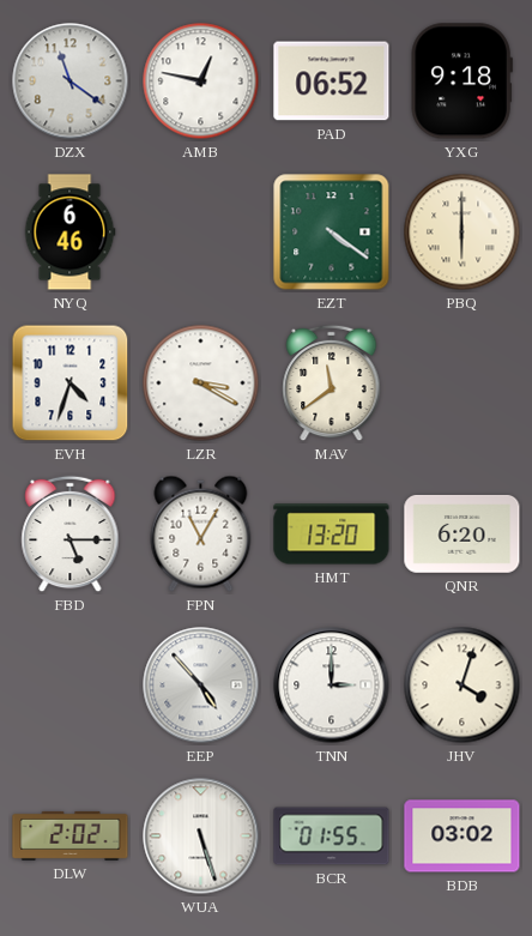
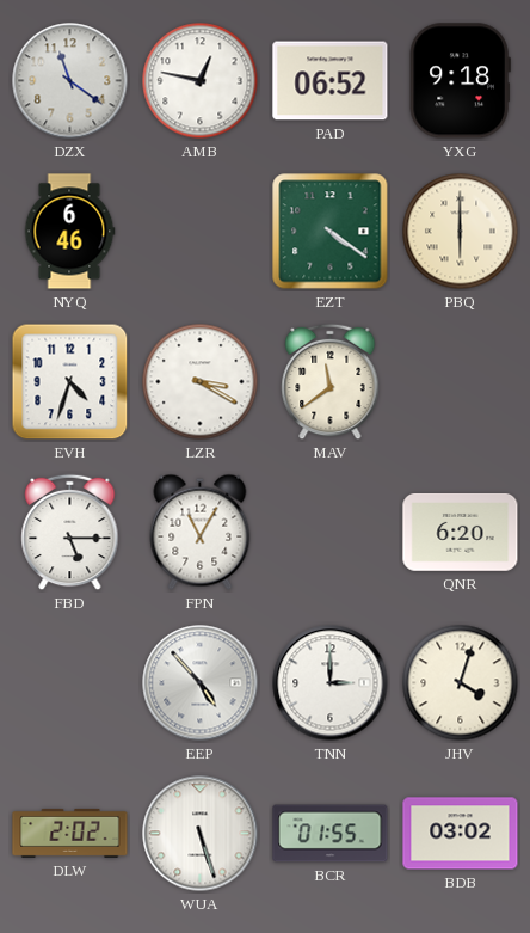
HMT: 13:20 -> none (332, 535)
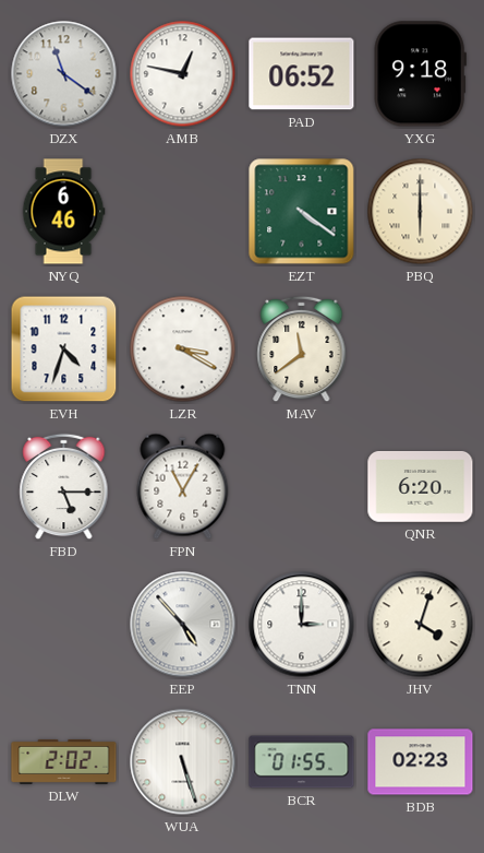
BDB: 03:02 -> 02:23 (421, 762)
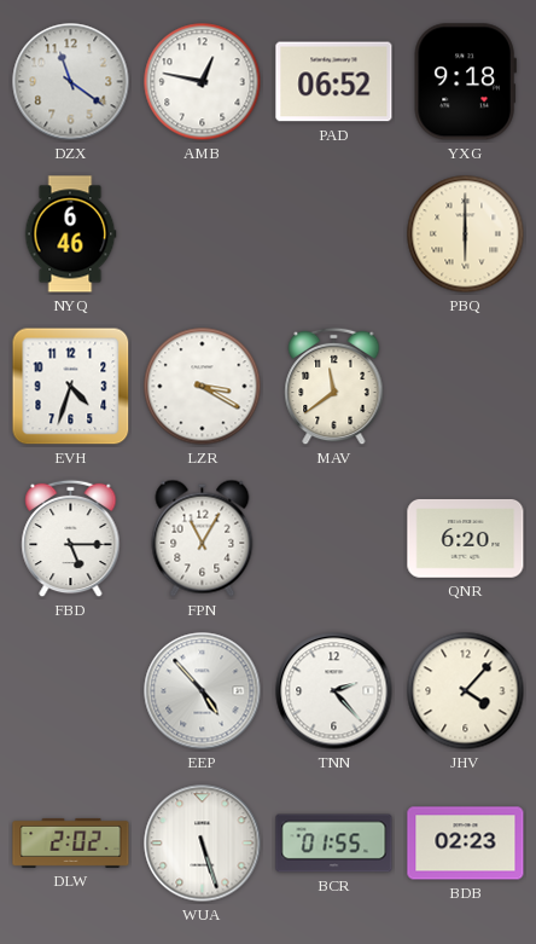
EZT: 4:21 -> none (302, 212)
TNN: 3:00 -> 2:23 (334, 691)
JHV: 4:03 -> 4:07 (466, 691)
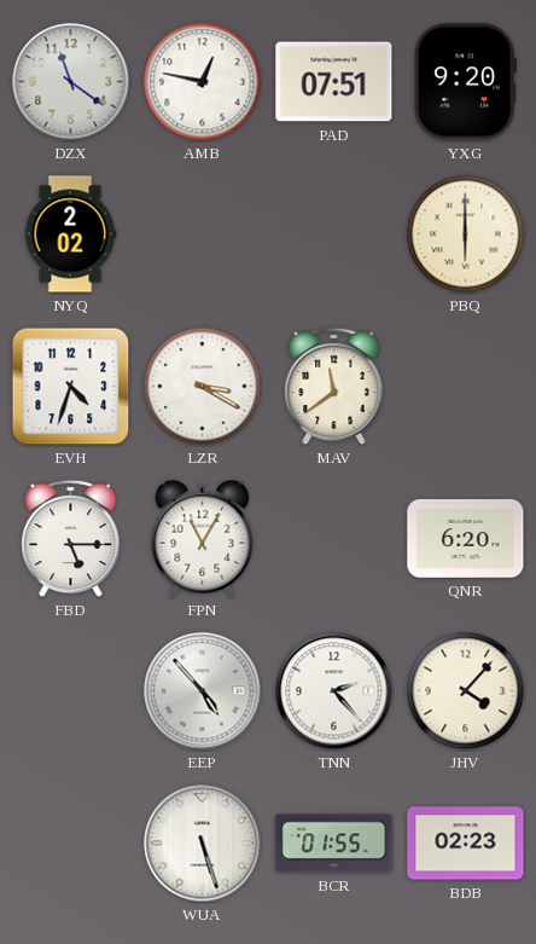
PAD: 06:52 -> 07:51 (334, 82)
YXG: 9:18 -> 9:20 (465, 82)
NYQ: 6:46 -> 2:02 (70, 234)
DLW: 2:02 -> none (71, 842)
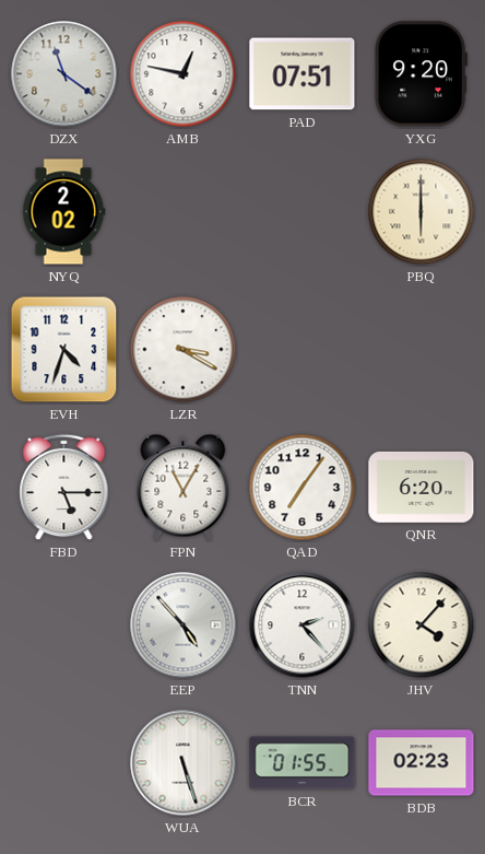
MAV: 11:39 -> none (334, 387)
QAD: none -> 7:06 (303, 488)
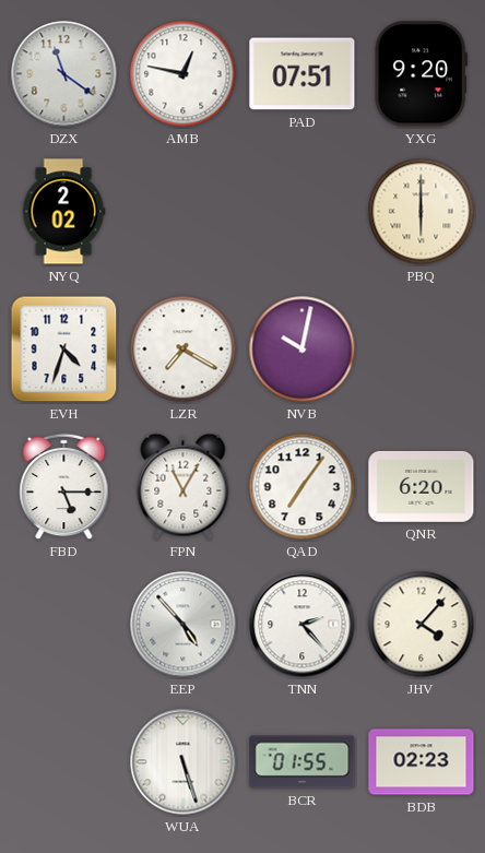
LZR: 3:20 -> 7:20 (184, 350)
NVB: none -> 10:02 (303, 350)
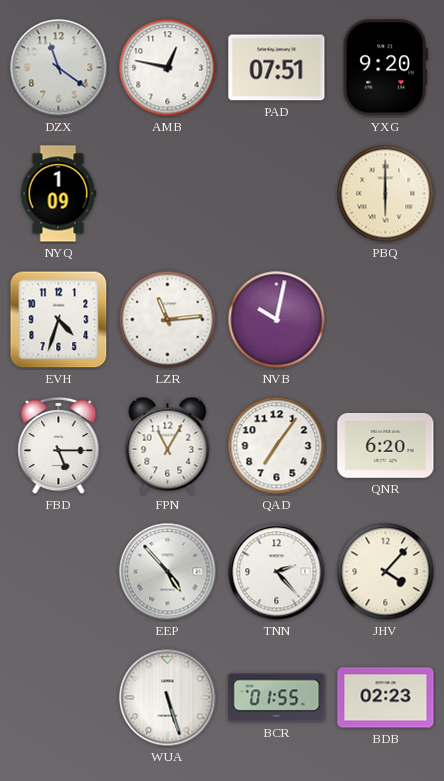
NYQ: 2:02 -> 1:09 (58, 194)
LZR: 7:20 -> 11:14 (168, 320)
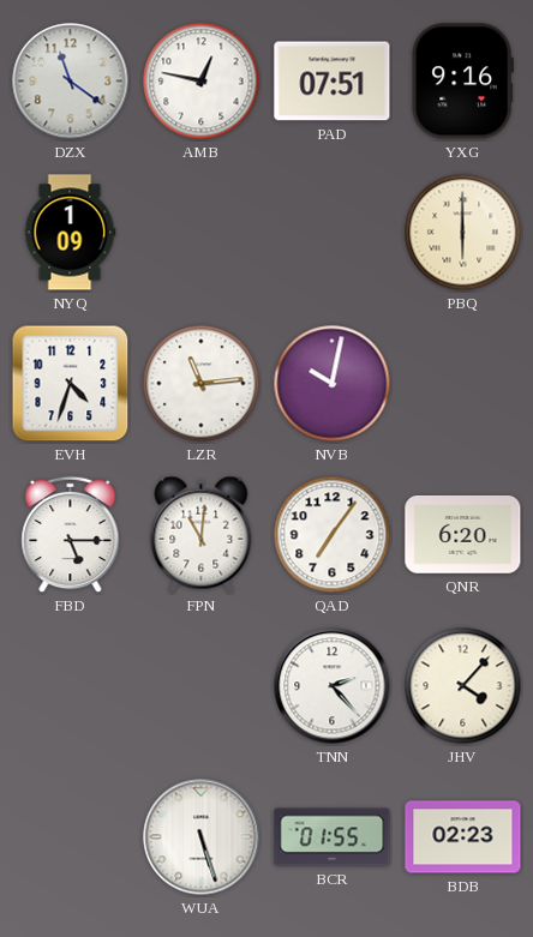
YXG: 9:20 -> 9:16 (462, 82)
FPN: 11:05 -> 11:01 (202, 534)
EEP: 4:53 -> none (168, 572)
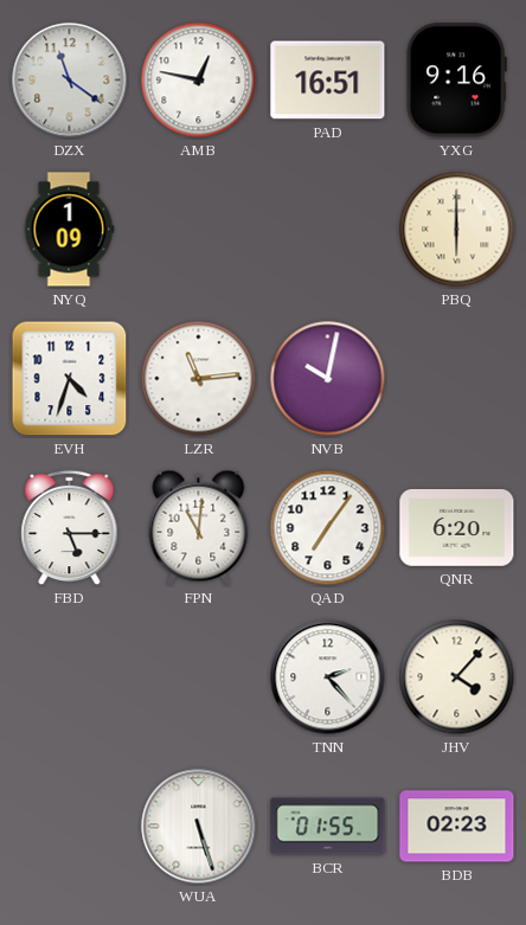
PAD: 07:51 -> 16:51 (328, 81)
